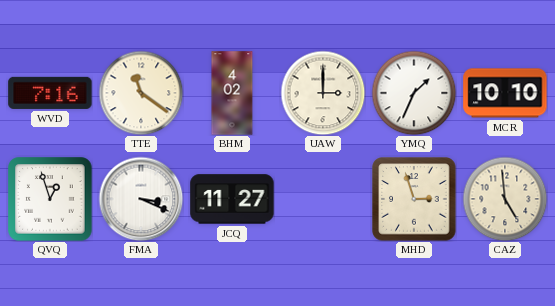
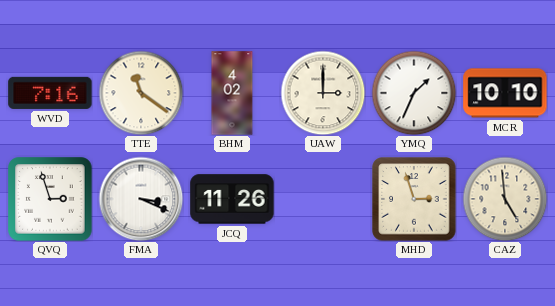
QVQ: 12:57 -> 2:57 (50, 199)
JCQ: 11:27 -> 11:26 (232, 199)
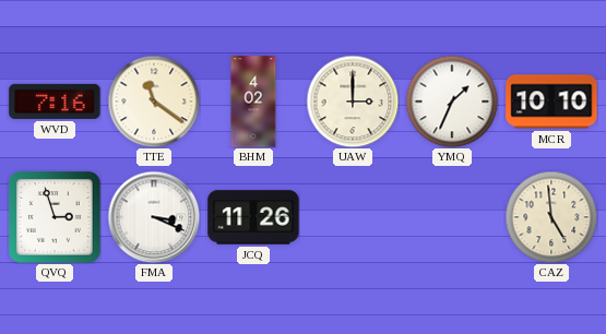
MHD: 2:57 -> none (414, 199)
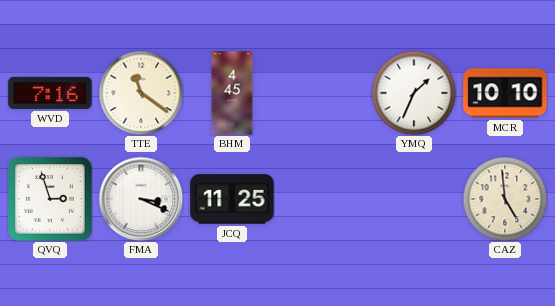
BHM: 4:02 -> 4:45 (232, 93)
UAW: 3:00 -> none (353, 102)
JCQ: 11:26 -> 11:25 (232, 199)
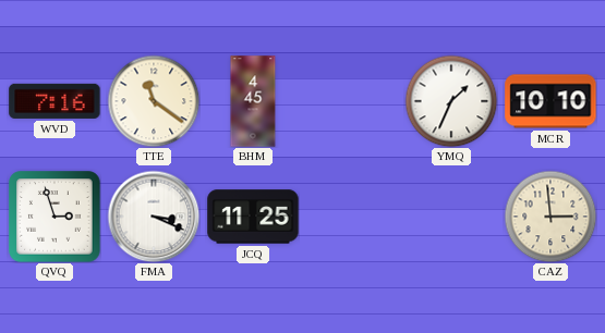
CAZ: 4:59 -> 2:59 (550, 217)
